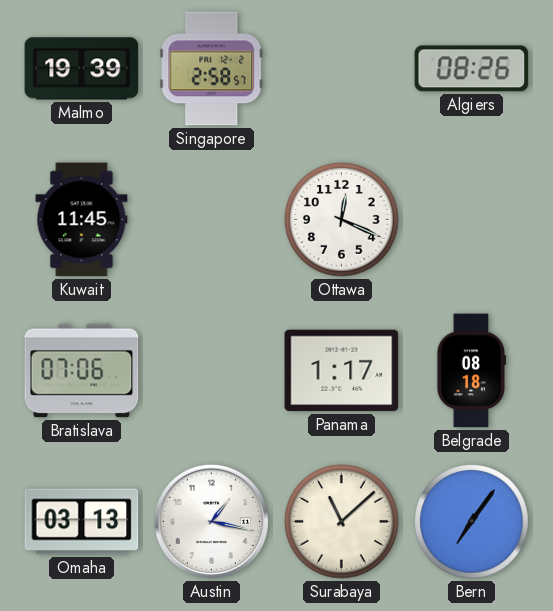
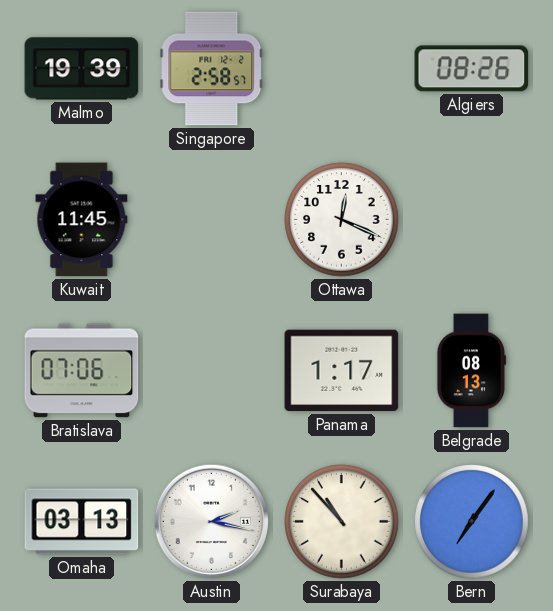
Belgrade: 08:18 -> 08:13 (472, 371)
Austin: 1:17 -> 2:17 (211, 521)
Surabaya: 11:08 -> 10:53 (342, 522)
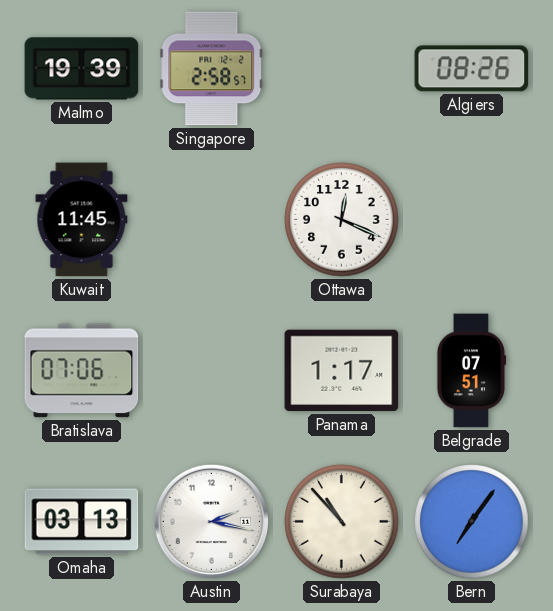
Belgrade: 08:13 -> 07:51 (472, 371)
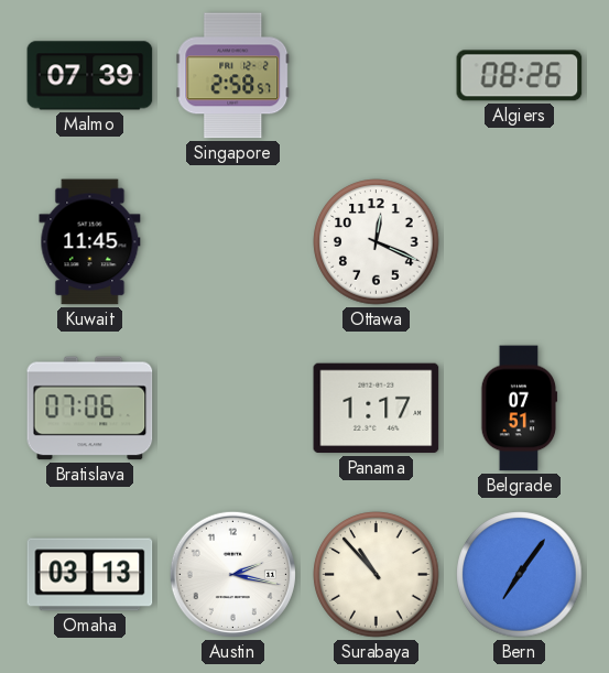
Malmo: 19:39 -> 07:39 (90, 76)
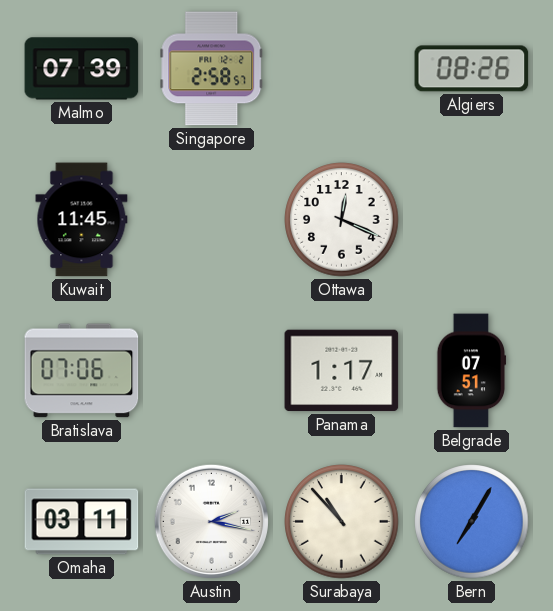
Omaha: 03:13 -> 03:11 (82, 522)
Bern: 7:06 -> 7:05 (472, 522)
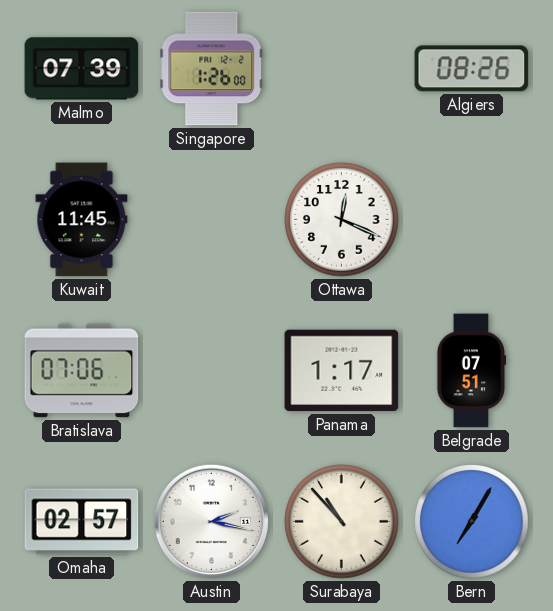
Singapore: 2:58 -> 1:26 (212, 69)
Omaha: 03:11 -> 02:57 (82, 522)
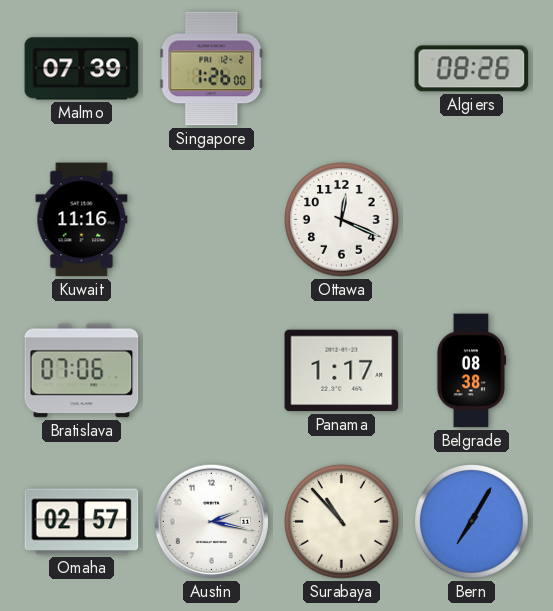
Kuwait: 11:45 -> 11:16 (82, 220)
Belgrade: 07:51 -> 08:38 (472, 371)
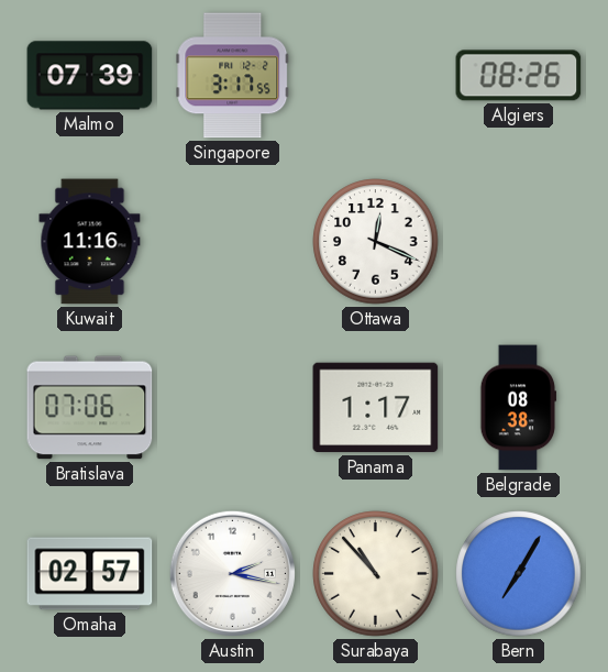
Singapore: 1:26 -> 3:17 (233, 76)
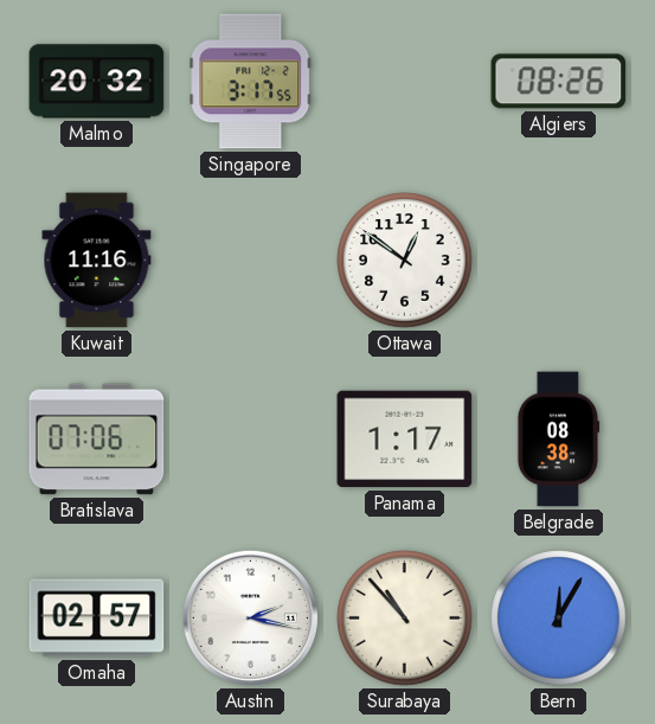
Malmo: 07:39 -> 20:32 (97, 82)
Ottawa: 12:19 -> 12:51 (405, 261)
Bern: 7:05 -> 12:05 (559, 619)
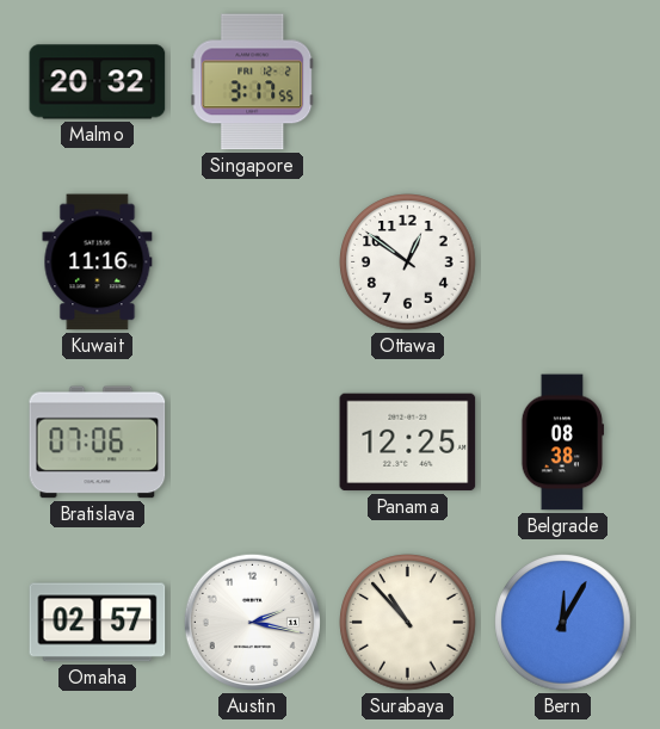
Algiers: 08:26 -> none (559, 82)
Panama: 1:17 -> 12:25 (408, 443)
